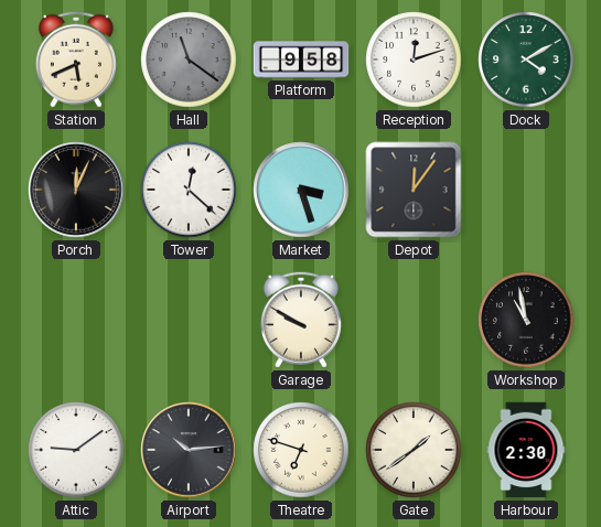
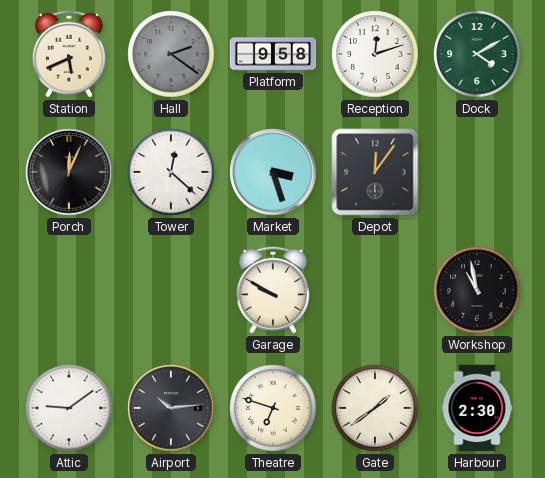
Hall: 11:21 -> 2:21 (171, 54)
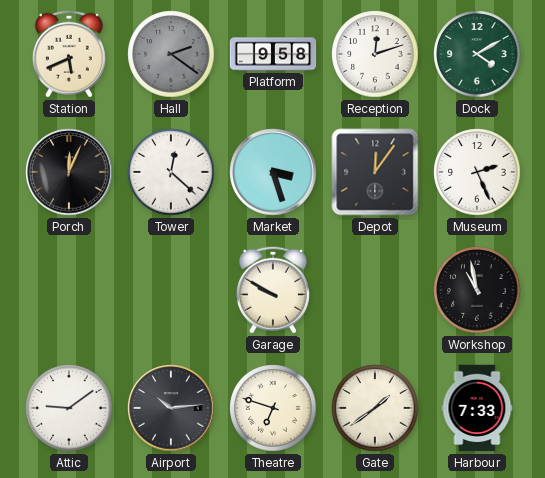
Museum: none -> 2:26 (477, 172)
Harbour: 2:30 -> 7:33 (477, 408)
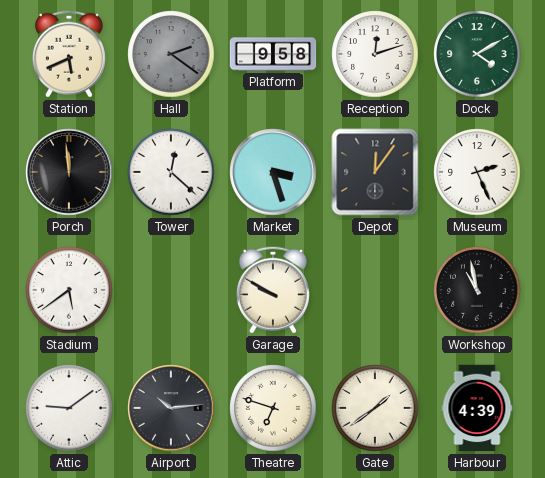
Porch: 12:04 -> 11:59 (69, 172)
Stadium: none -> 5:39 (69, 290)
Harbour: 7:33 -> 4:39 (477, 408)
